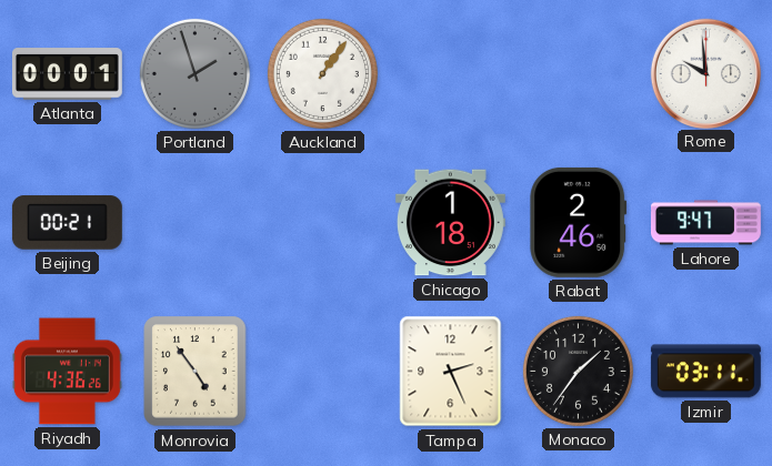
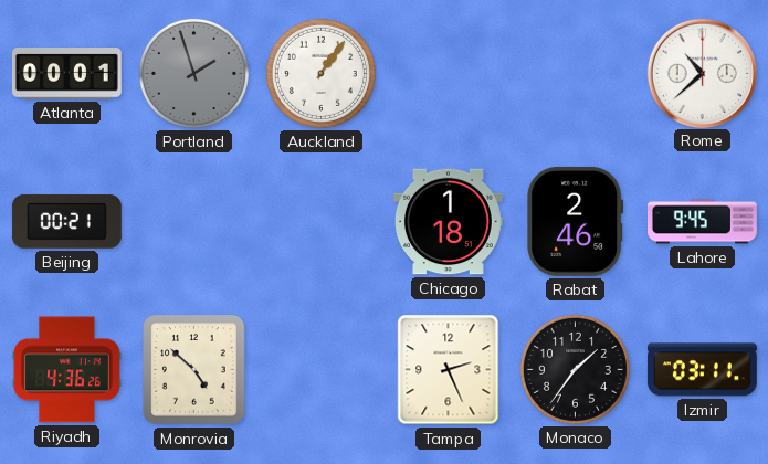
Rome: 9:59 -> 10:38 (702, 73)
Lahore: 9:47 -> 9:45 (702, 222)
Monrovia: 4:54 -> 4:52 (194, 370)
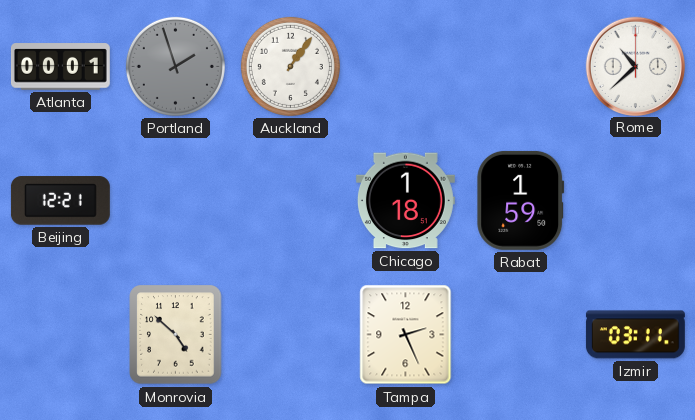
Beijing: 00:21 -> 12:21 (60, 201)
Rabat: 2:46 -> 1:59 (521, 200)
Lahore: 9:45 -> none (702, 222)
Riyadh: 4:36 -> none (66, 370)
Monaco: 1:36 -> none (575, 369)
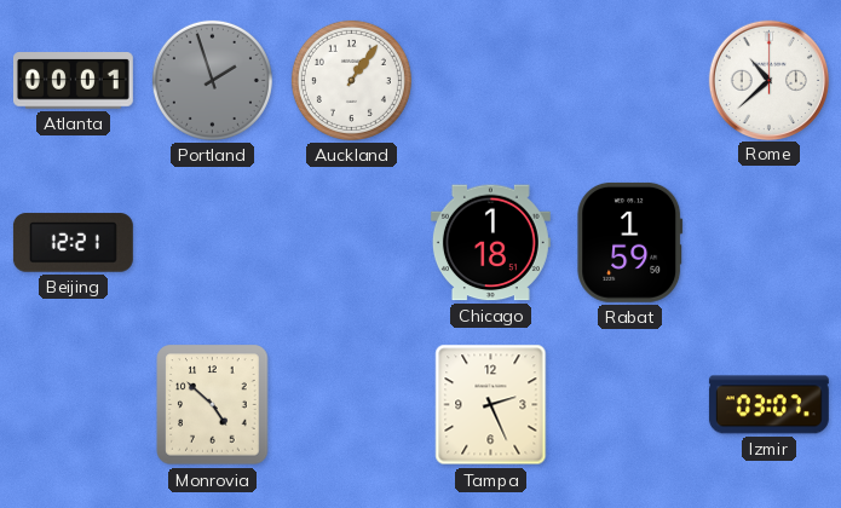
Izmir: 03:11 -> 03:07 (768, 405)
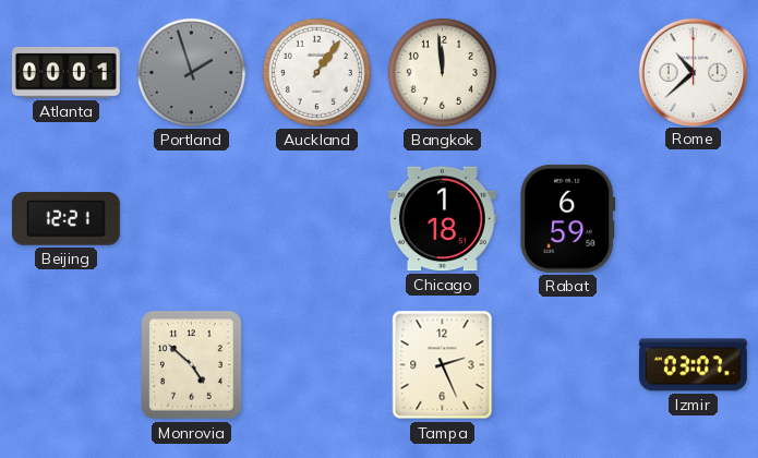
Bangkok: none -> 11:59 (442, 72)
Rabat: 1:59 -> 6:59 (568, 218)
